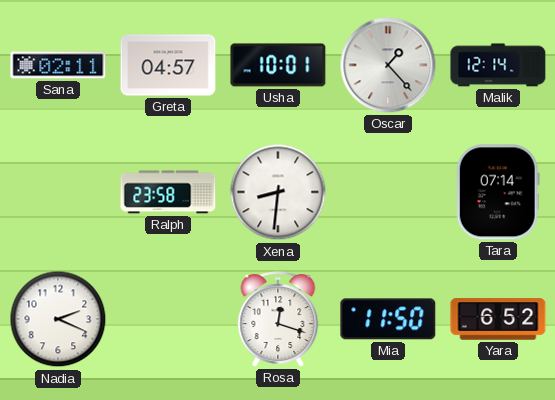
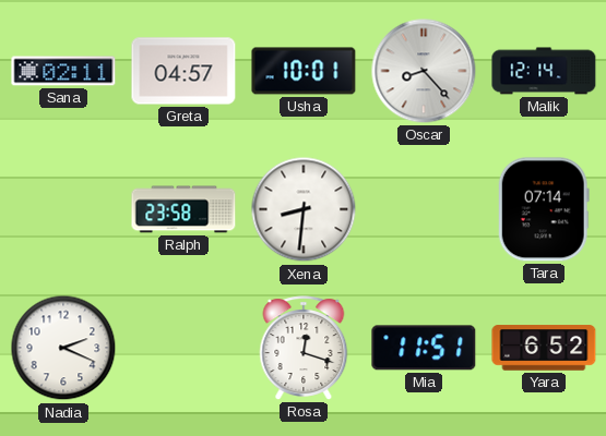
Oscar: 1:23 -> 8:23 (424, 71)
Mia: 11:50 -> 11:51 (424, 348)
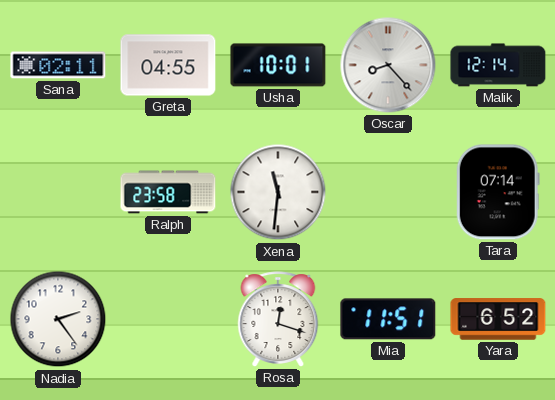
Greta: 04:57 -> 04:55 (168, 65)
Xena: 8:31 -> 11:31 (278, 192)
Nadia: 2:19 -> 2:24 (58, 319)
